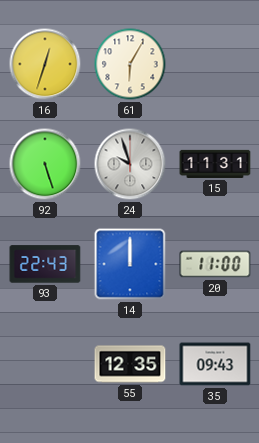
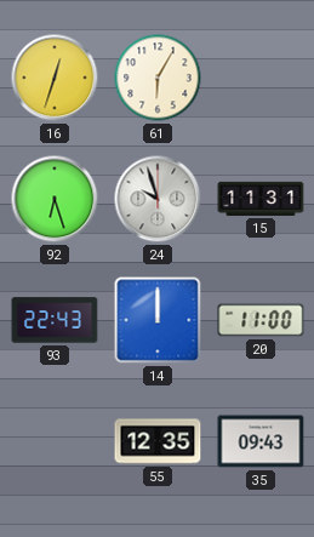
92: 5:27 -> 6:27 (55, 199)
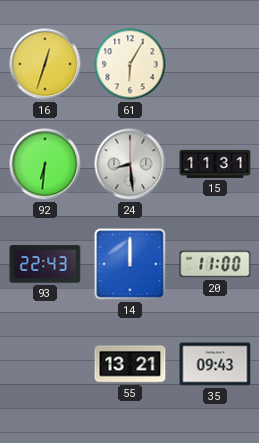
92: 6:27 -> 6:31 (45, 164)
24: 9:57 -> 8:29 (130, 164)
55: 12:35 -> 13:21 (130, 364)
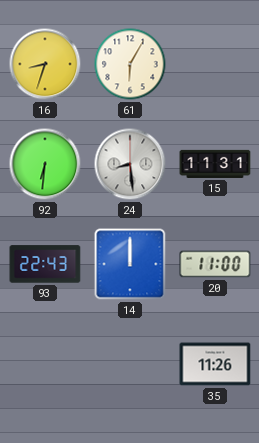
16: 12:33 -> 8:33 (45, 64)
55: 13:21 -> none (130, 364)
35: 09:43 -> 11:26 (215, 364)
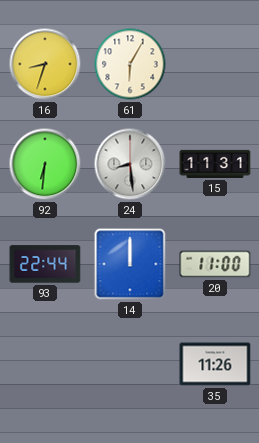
93: 22:43 -> 22:44 (45, 264)
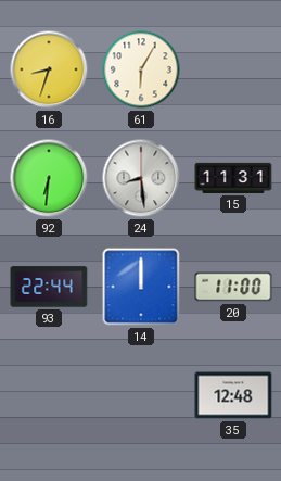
35: 11:26 -> 12:48 (233, 395)
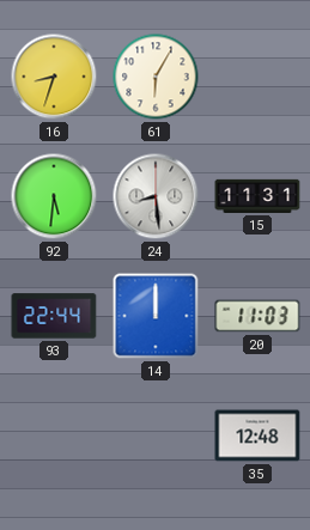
92: 6:31 -> 5:31 (54, 196)
20: 11:00 -> 11:03 (257, 316)
